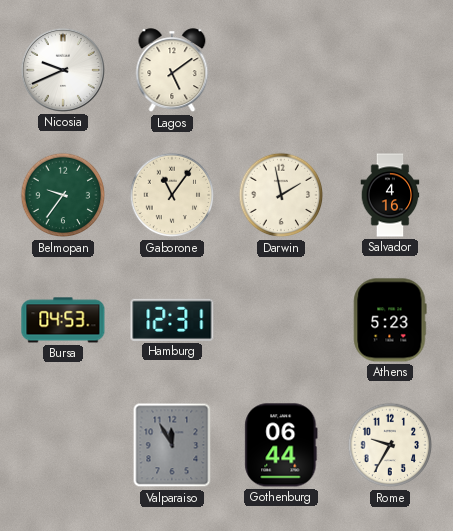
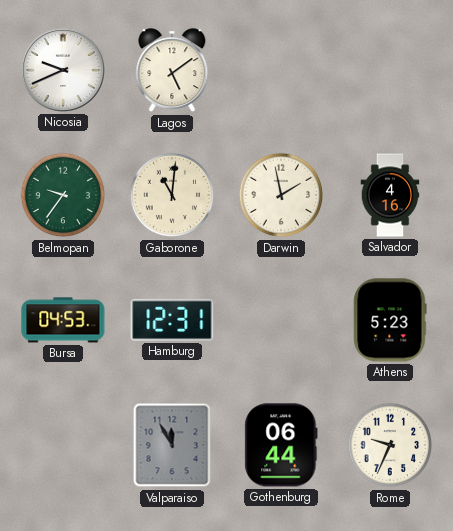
Gaborone: 11:06 -> 11:01 (172, 195)
Rome: 9:35 -> 9:34 (390, 445)
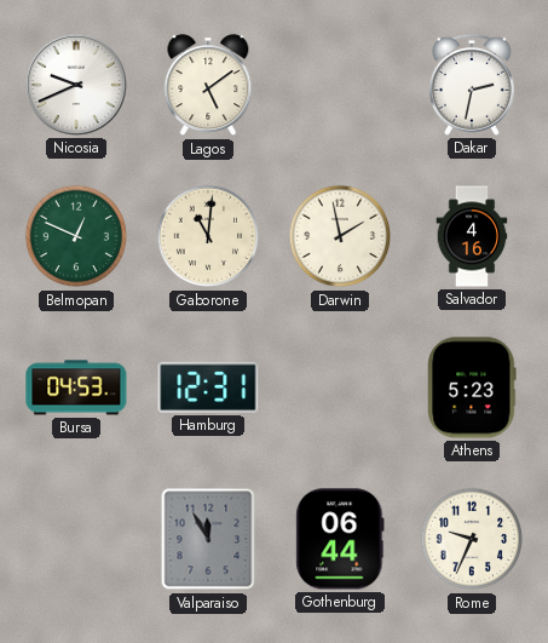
Dakar: none -> 2:32 (472, 85)
Belmopan: 9:36 -> 12:49 (76, 236)
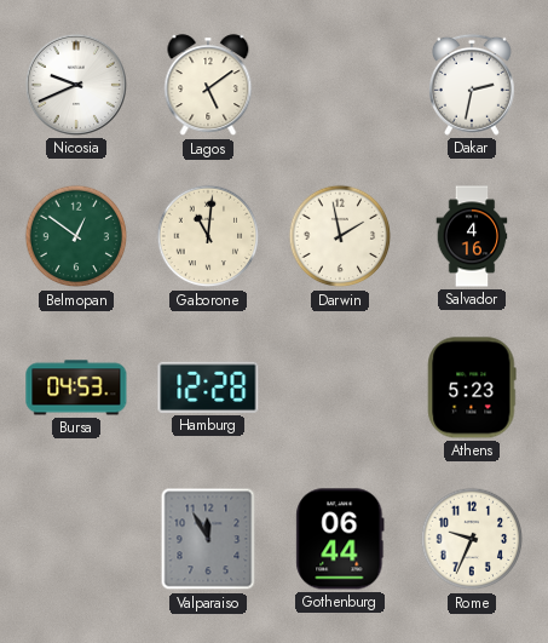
Belmopan: 12:49 -> 12:51 (76, 236)
Hamburg: 12:31 -> 12:28 (208, 387)
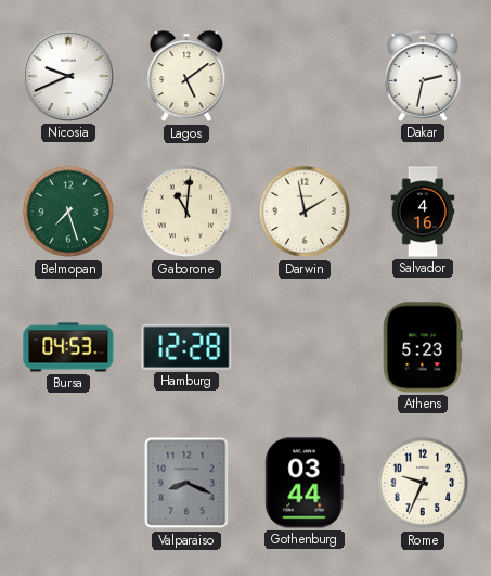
Belmopan: 12:51 -> 7:27 (68, 212)
Valparaiso: 11:55 -> 8:19 (186, 483)
Gothenburg: 06:44 -> 03:44 (305, 483)
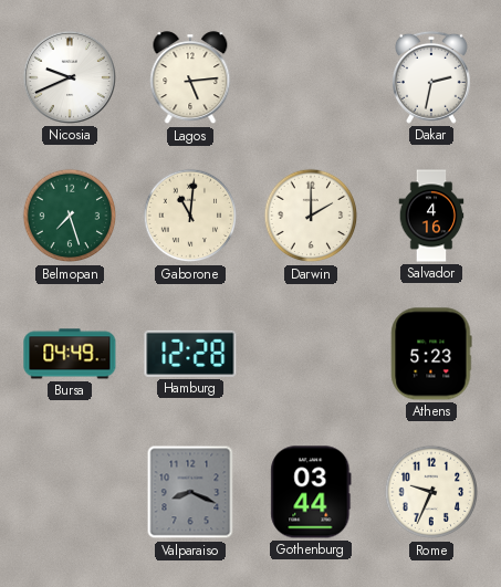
Lagos: 5:09 -> 5:14 (190, 78)
Darwin: 1:58 -> 2:00 (311, 216)
Bursa: 04:53 -> 04:49 (70, 354)
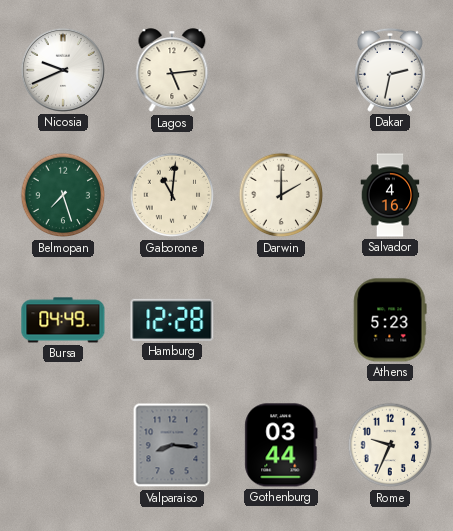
Valparaiso: 8:19 -> 8:16 (172, 445)
